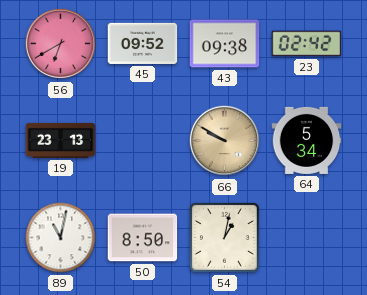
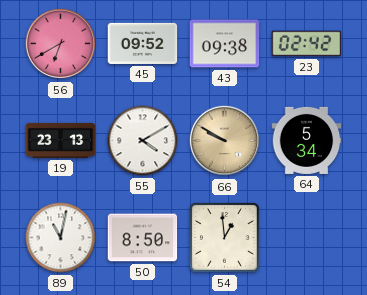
55: none -> 4:10 (143, 141)
54: 1:02 -> 12:59 (224, 237)
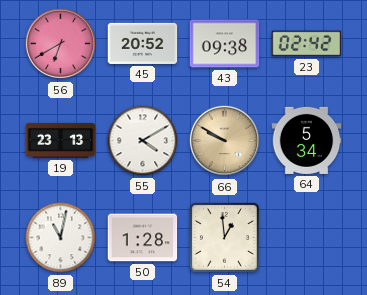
45: 09:52 -> 20:52 (143, 43)
50: 8:50 -> 1:28 (143, 238)
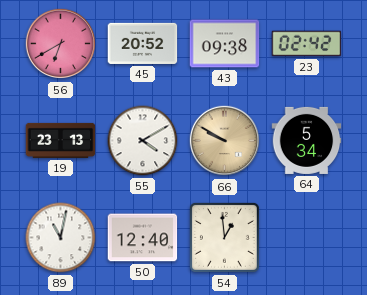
50: 1:28 -> 12:40 (143, 238)
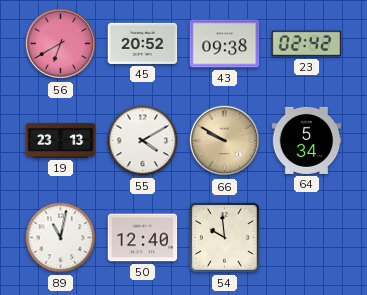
54: 12:59 -> 9:59 (224, 237)
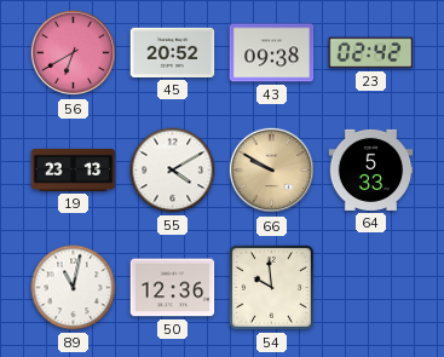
64: 5:34 -> 5:33 (371, 169)
50: 12:40 -> 12:36 (173, 288)
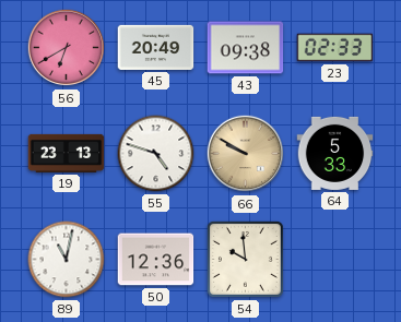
45: 20:52 -> 20:49 (156, 47)
23: 02:42 -> 02:33 (335, 48)
55: 4:10 -> 4:48 (156, 154)
